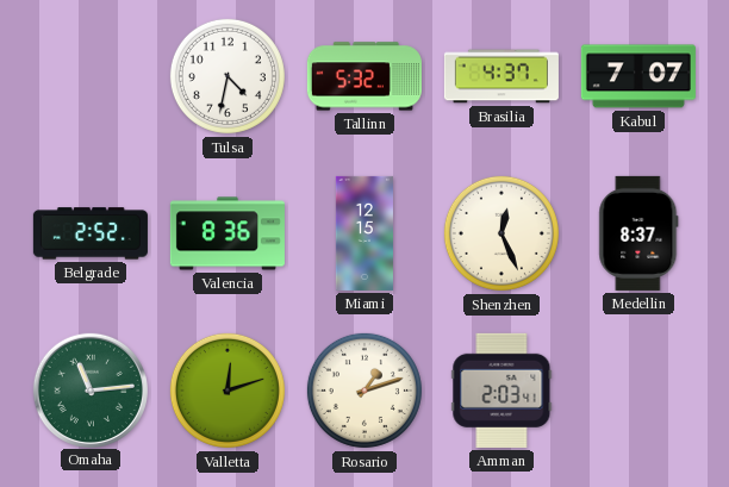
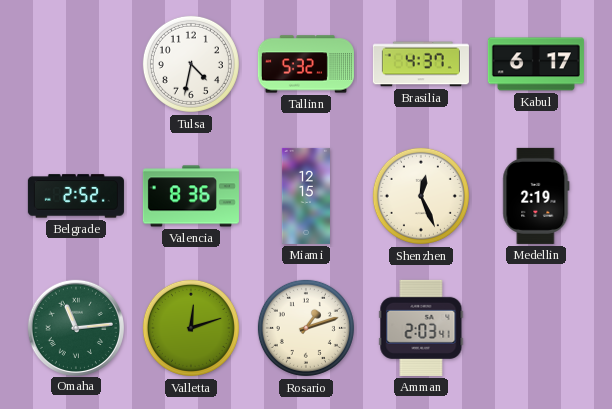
Kabul: 7:07 -> 6:17 (536, 64)
Medellin: 8:37 -> 2:19 (536, 196)
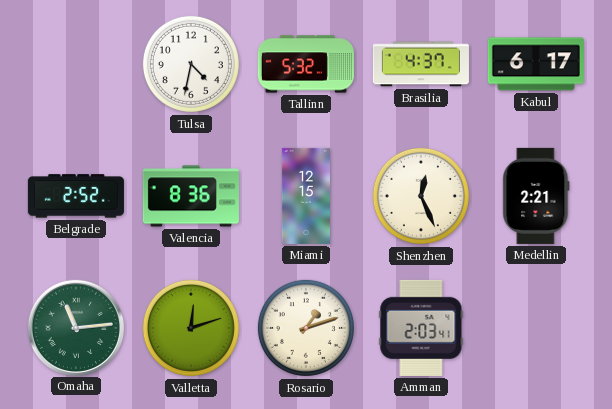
Medellin: 2:19 -> 2:21 (536, 196)
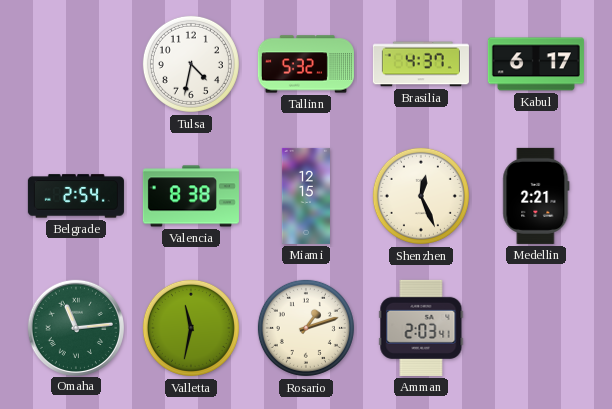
Belgrade: 2:52 -> 2:54 (76, 196)
Valencia: 8:36 -> 8:38 (191, 196)
Valletta: 12:12 -> 11:32 (191, 328)
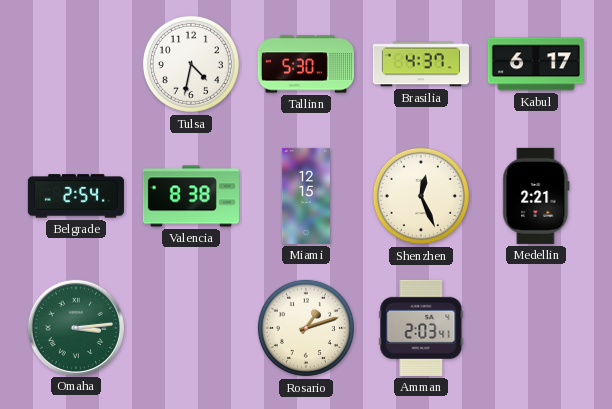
Tallinn: 5:32 -> 5:30 (306, 64)
Omaha: 11:14 -> 3:14 (75, 327)
Valletta: 11:32 -> none (191, 328)
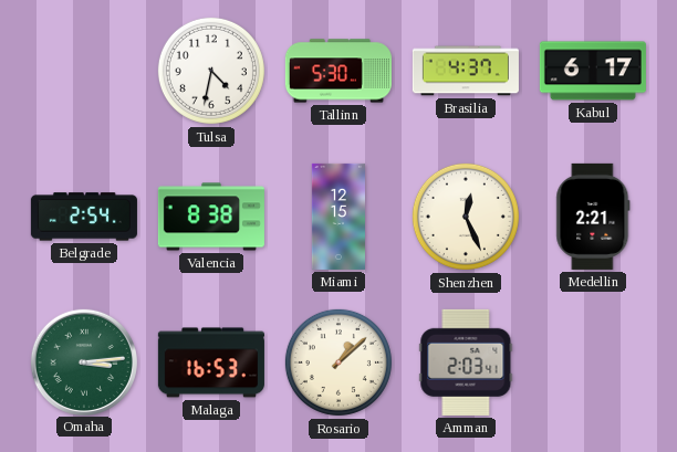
Malaga: none -> 16:53 (211, 362)
Rosario: 1:12 -> 1:08 (338, 362)
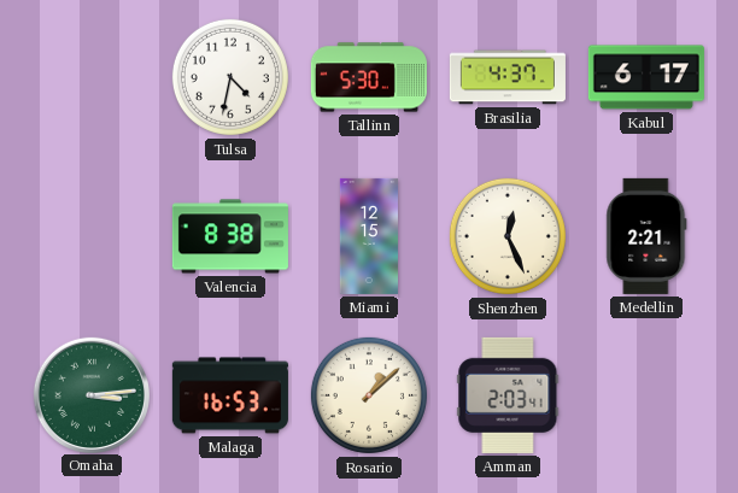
Belgrade: 2:54 -> none (84, 217)
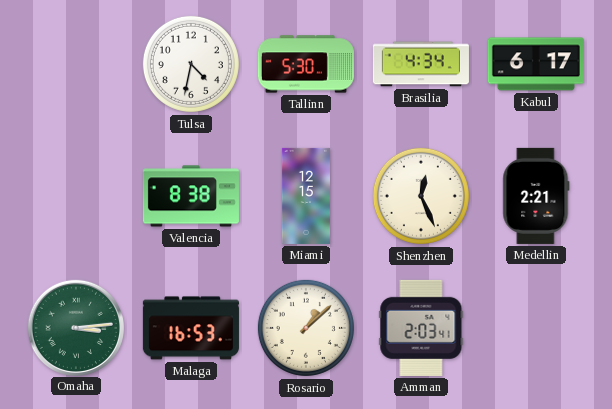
Brasilia: 4:37 -> 4:34 (421, 64)
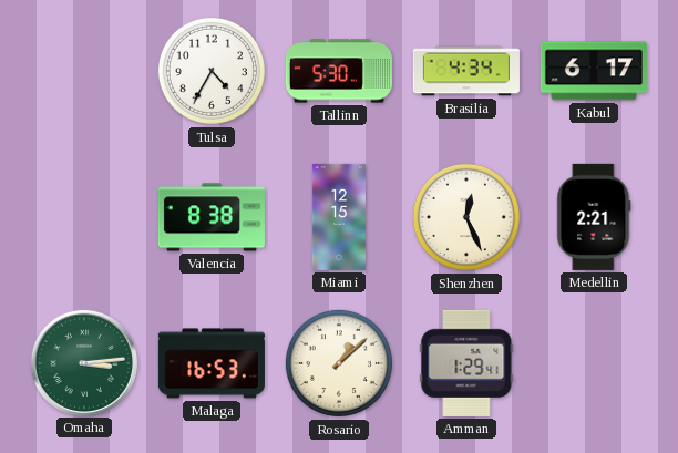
Tulsa: 4:32 -> 4:35 (212, 71)
Amman: 2:03 -> 1:29 (466, 363)
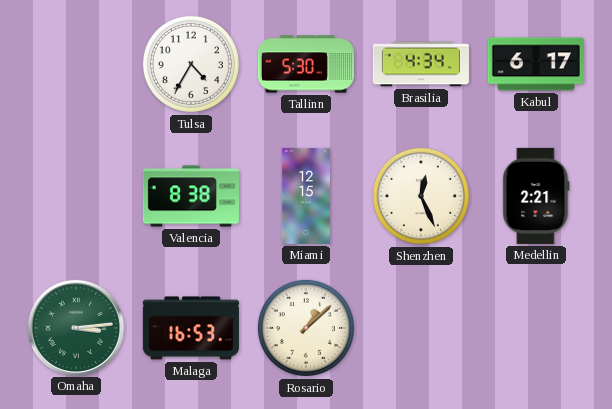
Amman: 1:29 -> none (466, 363)
